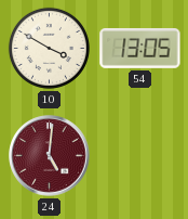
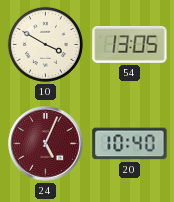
24: 5:01 -> 5:04 (46, 144)
20: none -> 10:40 (130, 144)
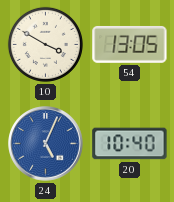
24 dial: burgundy -> blue (46, 144)
